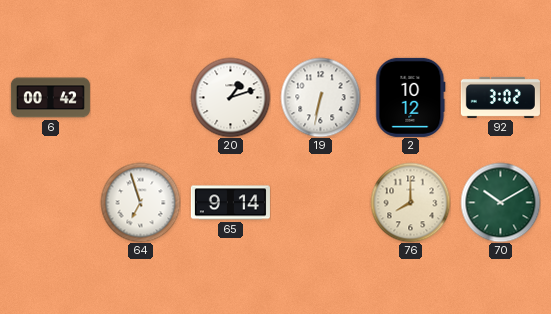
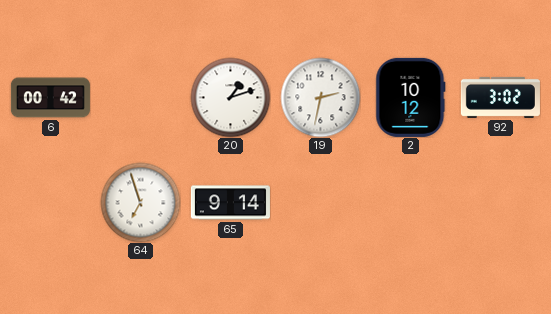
19: 6:32 -> 2:32 (320, 97)
76: 8:00 -> none (410, 202)
70: 10:10 -> none (500, 202)
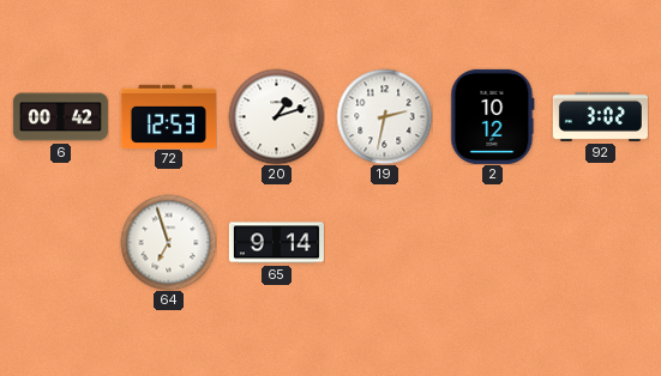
72: none -> 12:53 (168, 116)
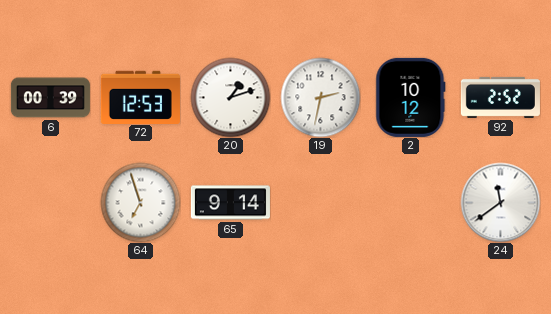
6: 00:42 -> 00:39 (50, 98)
92: 3:02 -> 2:52 (500, 97)
24: none -> 11:39 (500, 202)
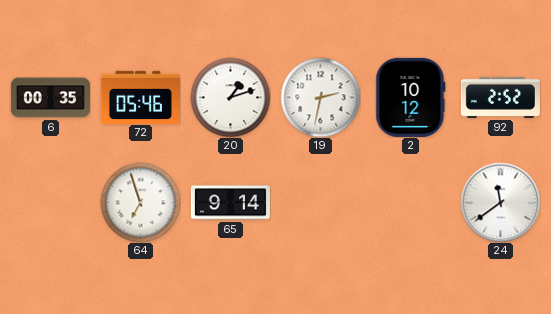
6: 00:39 -> 00:35 (50, 98)
72: 12:53 -> 05:46 (140, 97)
